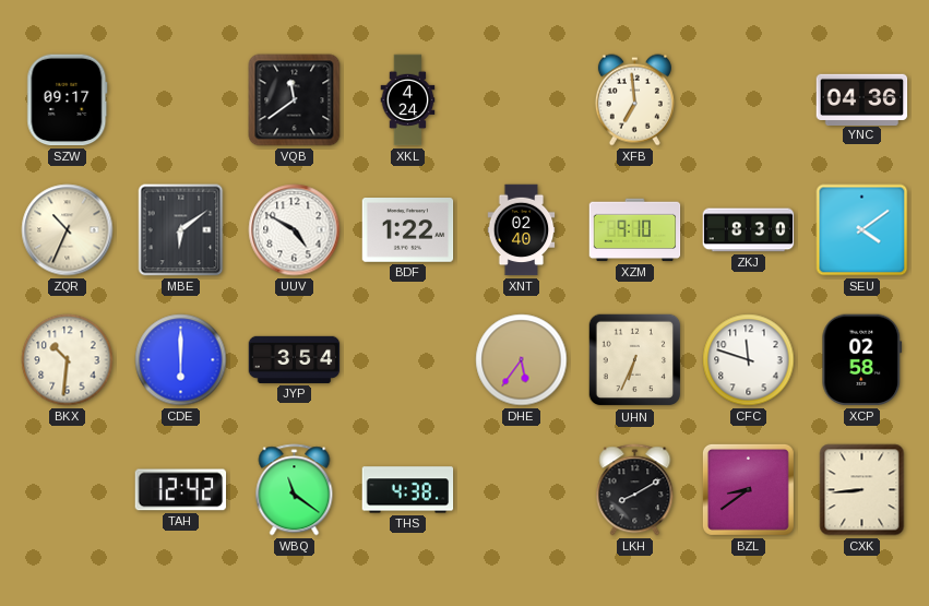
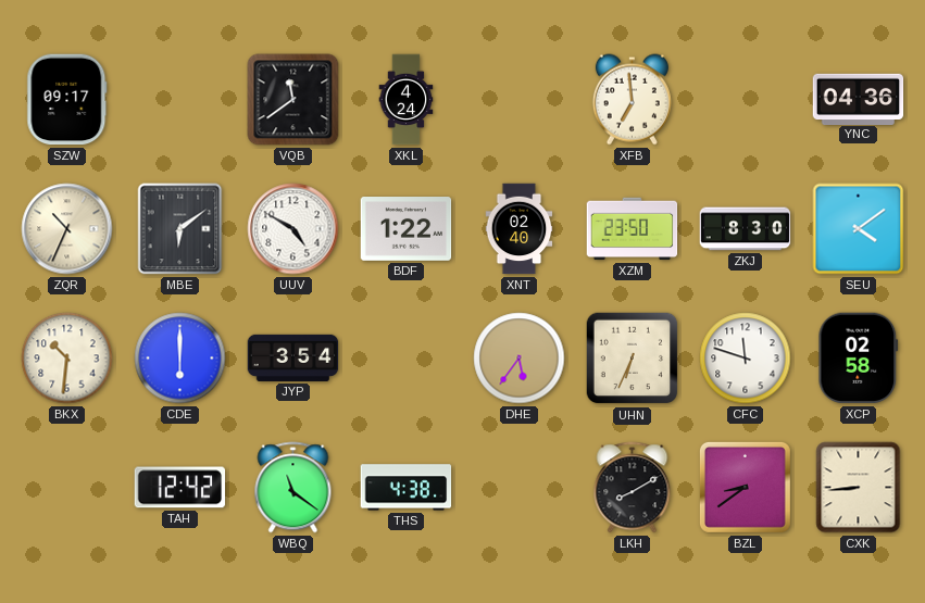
XZM: 9:10 -> 23:50 (633, 229)
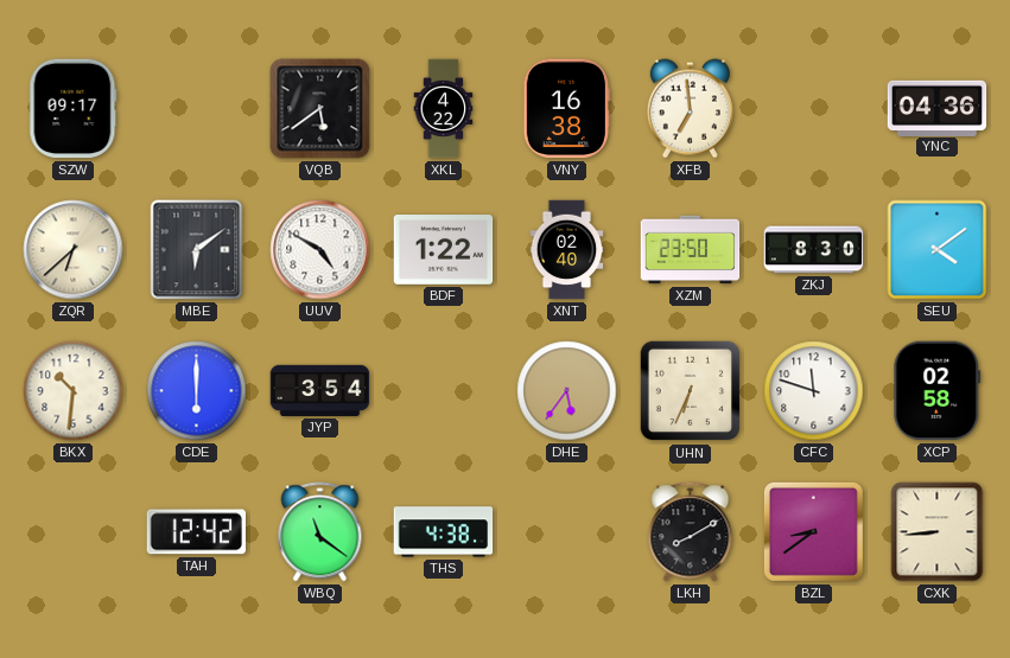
VQB: 11:39 -> 5:39 (320, 109)
XKL: 4:24 -> 4:22 (444, 109)
VNY: none -> 16:38 (566, 109)
ZQR: 10:34 -> 6:38 (74, 250)
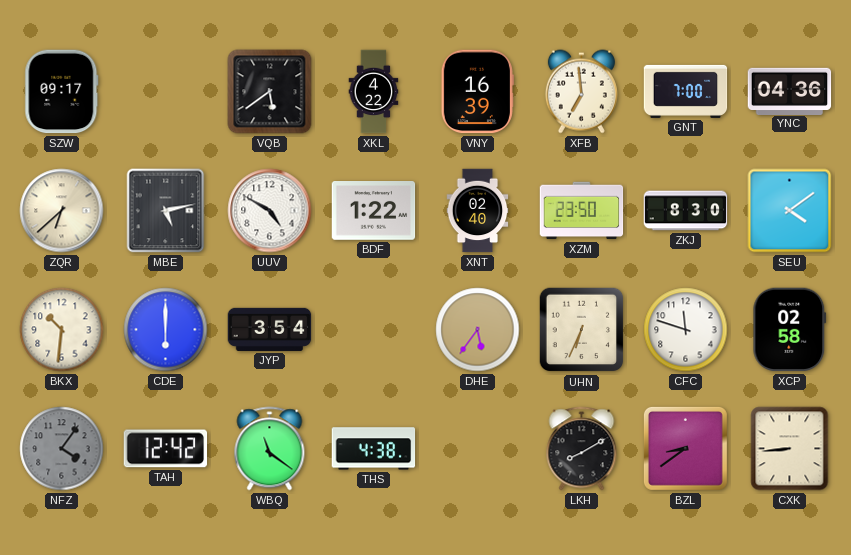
VNY: 16:38 -> 16:39 (477, 92)
GNT: none -> 7:00 (686, 91)
MBE: 6:09 -> 5:13 (166, 211)
NFZ: none -> 4:06 (62, 449)
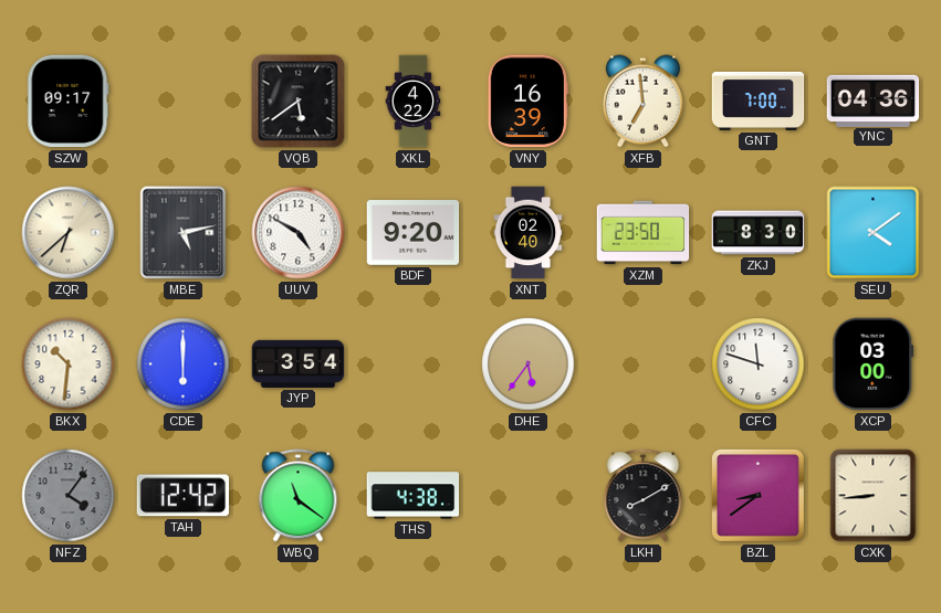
BDF: 1:22 -> 9:20 (414, 233)
UHN: 6:34 -> none (582, 330)
XCP: 02:58 -> 03:00 (874, 364)
